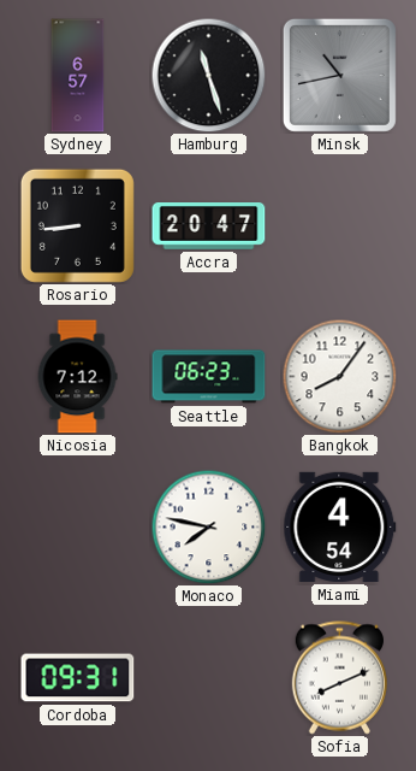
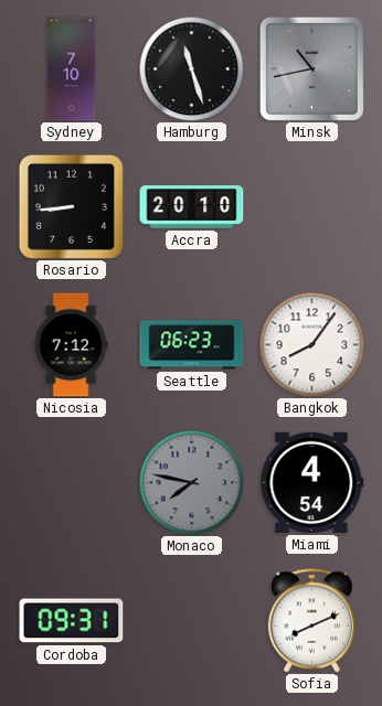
Sydney: 6:57 -> 7:10 (72, 69)
Accra: 20:47 -> 20:10 (192, 207)
Monaco dial: white -> grey (191, 482)
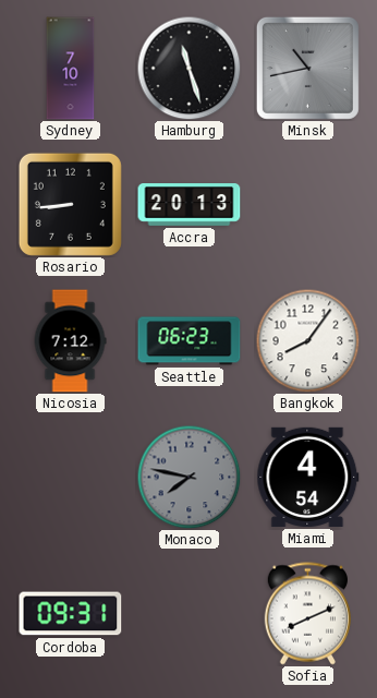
Accra: 20:10 -> 20:13 (190, 205)
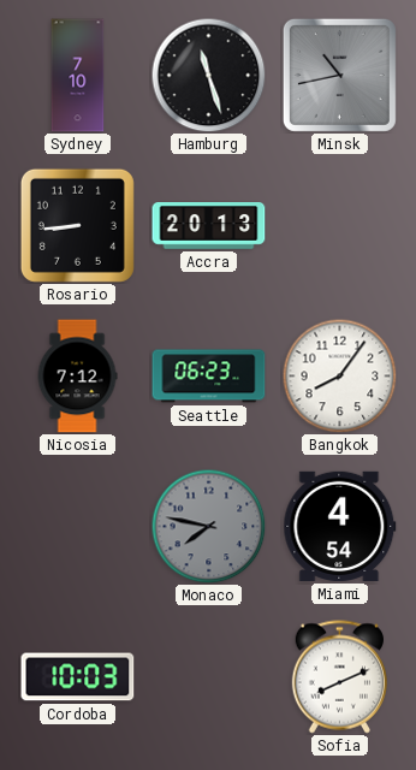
Cordoba: 09:31 -> 10:03 (78, 677)
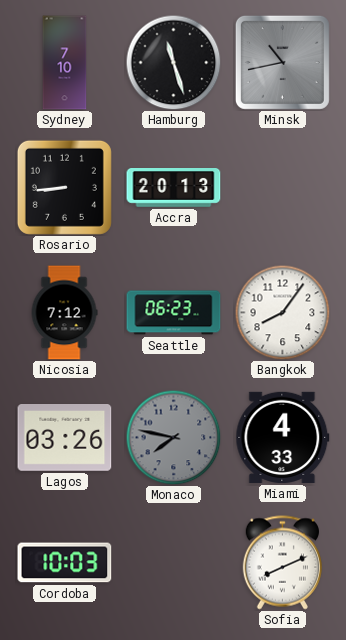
Lagos: none -> 03:26 (65, 438)
Miami: 4:54 -> 4:33 (283, 437)
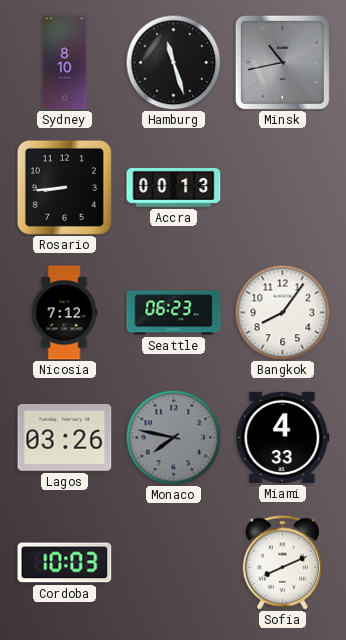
Sydney: 7:10 -> 8:10 (65, 63)
Accra: 20:13 -> 00:13 (174, 188)
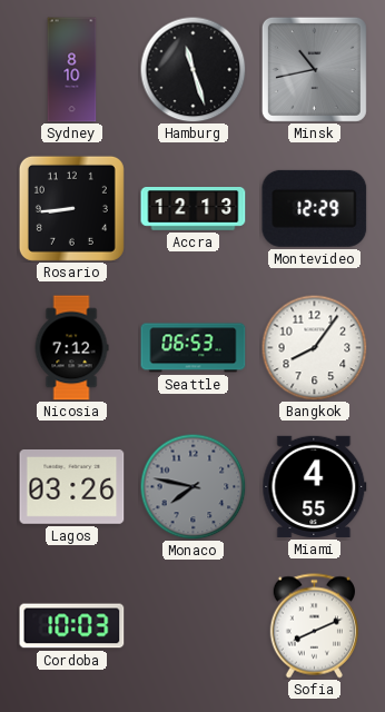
Accra: 00:13 -> 12:13 (194, 209)
Montevideo: none -> 12:29 (315, 208)
Seattle: 06:23 -> 06:53 (194, 348)
Miami: 4:33 -> 4:55 (315, 486)
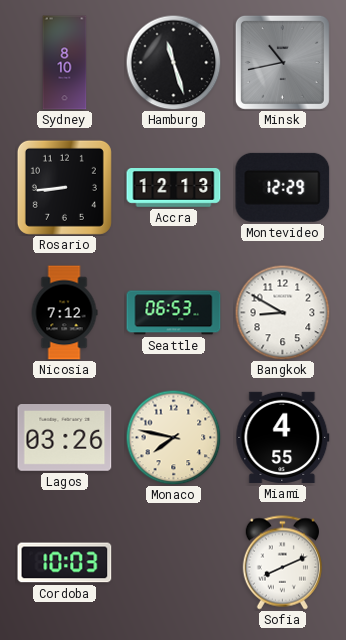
Bangkok: 8:06 -> 8:50 (282, 312)
Monaco dial: grey -> cream (173, 437)
